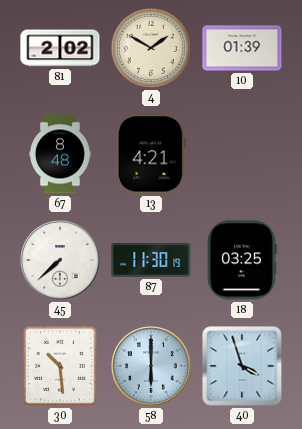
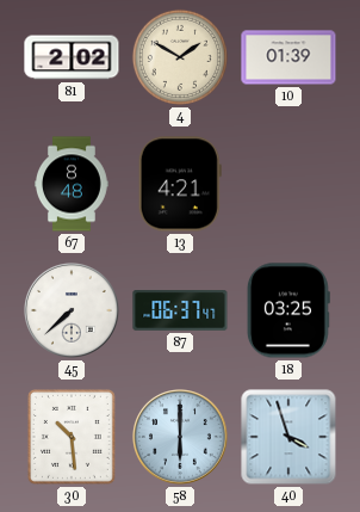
87: 11:30 -> 06:37 (180, 311)
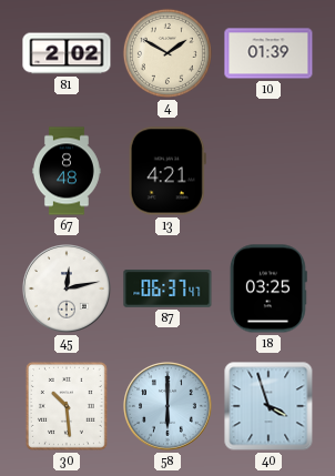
45: 7:38 -> 12:13 (68, 290)
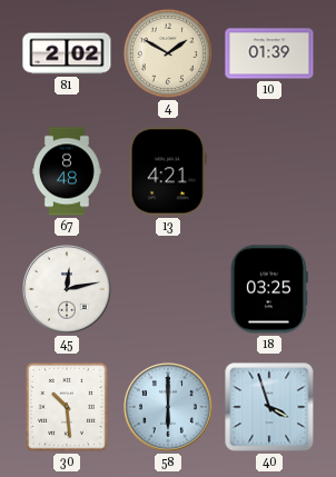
87: 06:37 -> none (167, 290)
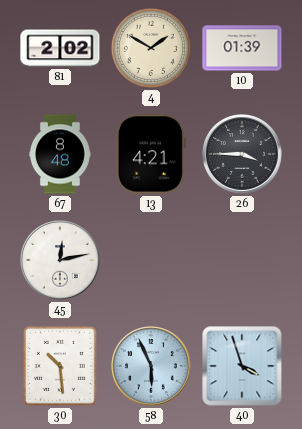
26: none -> 3:45 (243, 155)
18: 03:25 -> none (269, 289)
58: 6:00 -> 5:56 (152, 367)
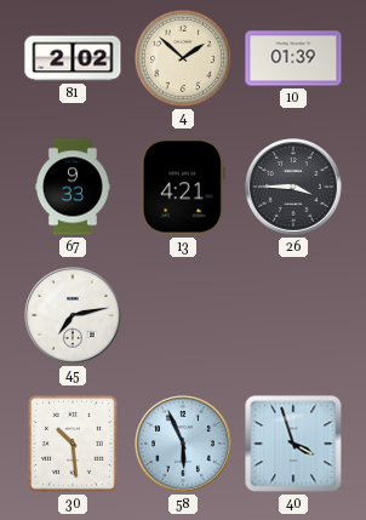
4: 1:50 -> 1:52 (183, 58)
67: 8:48 -> 9:33 (74, 187)
45: 12:13 -> 7:13 (74, 316)
